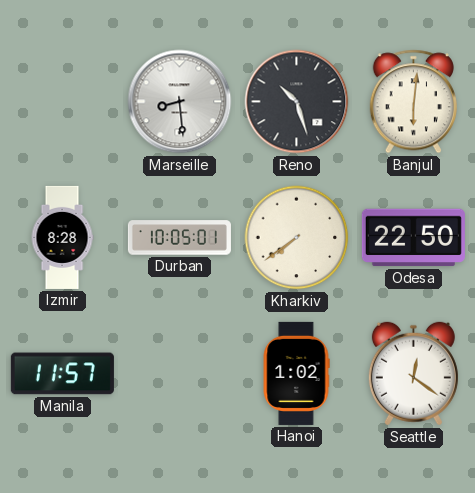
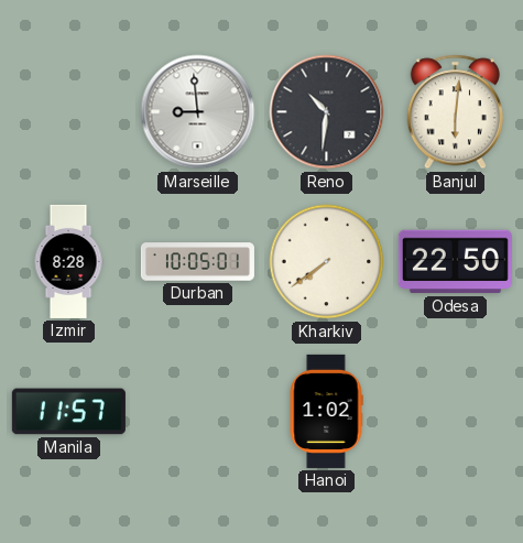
Marseille: 8:29 -> 8:59 (198, 112)
Reno: 10:27 -> 10:31 (327, 112)
Seattle: 12:21 -> none (413, 374)
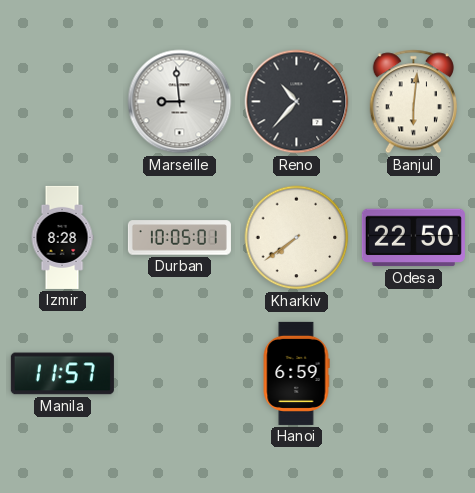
Reno: 10:31 -> 10:37 (297, 102)
Hanoi: 1:02 -> 6:59 (296, 373)
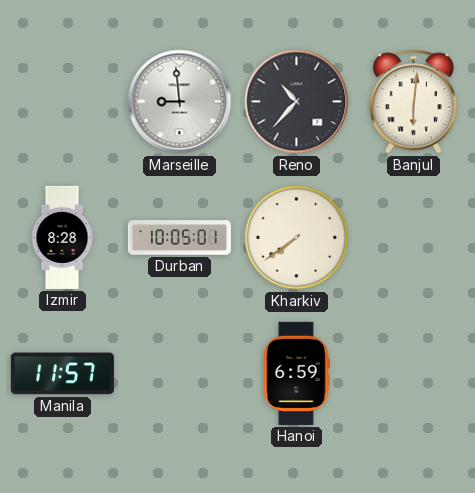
Odesa: 22:50 -> none (413, 238)
